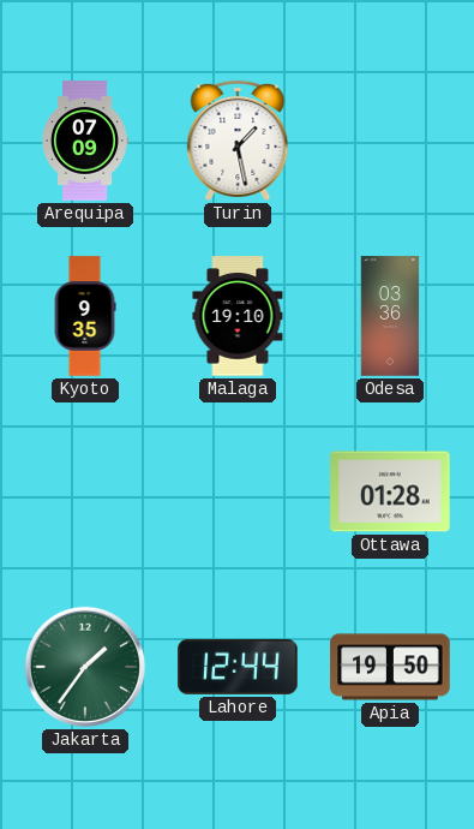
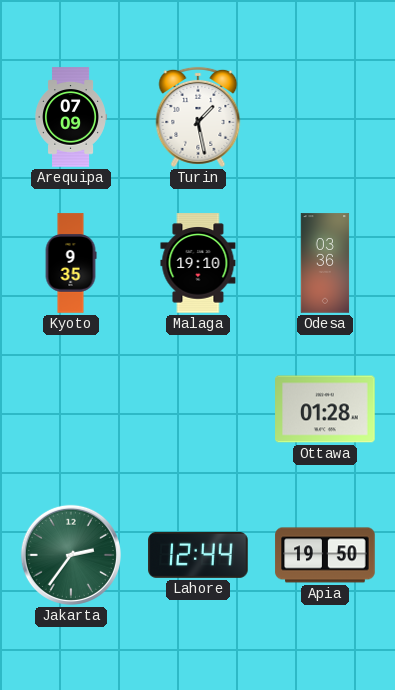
Jakarta: 1:36 -> 2:36 (71, 555)
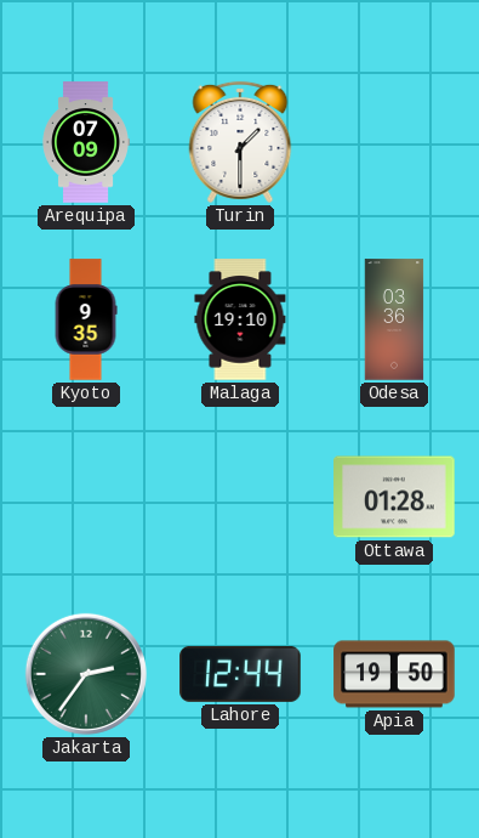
Turin: 1:28 -> 1:30 (240, 142)
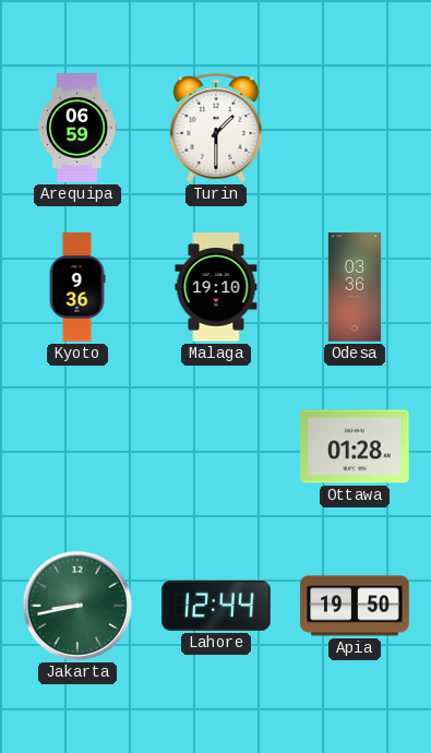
Arequipa: 07:09 -> 06:59 (77, 128)
Kyoto: 9:35 -> 9:36 (77, 287)
Jakarta: 2:36 -> 8:43 (77, 606)
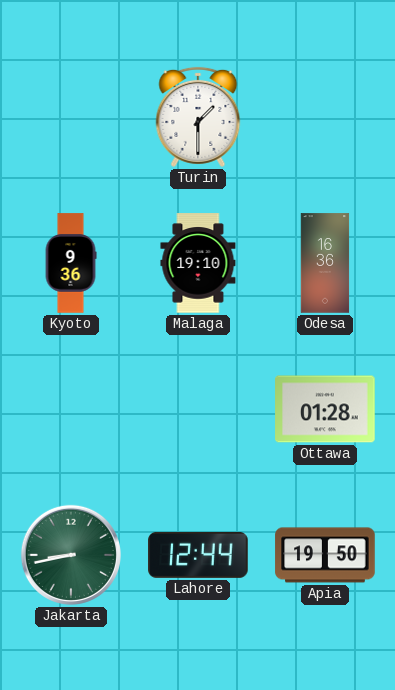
Arequipa: 06:59 -> none (77, 128)
Odesa: 03:36 -> 16:36 (325, 263)
